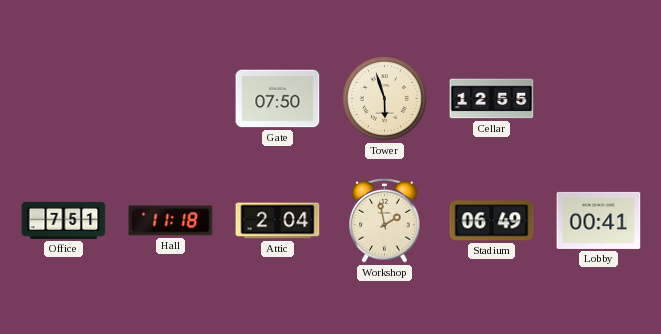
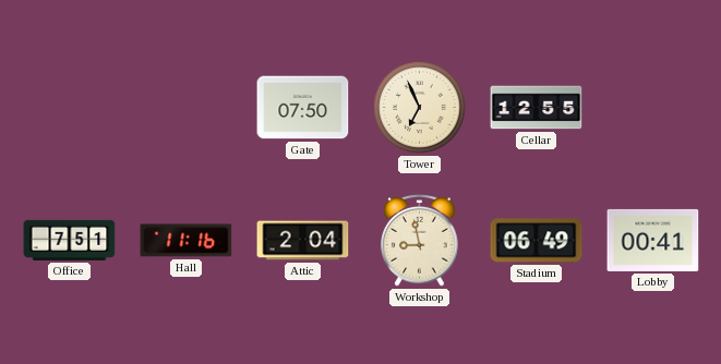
Tower: 5:57 -> 6:56 (420, 108)
Hall: 11:18 -> 11:16 (187, 241)
Workshop: 1:58 -> 8:58 (420, 241)
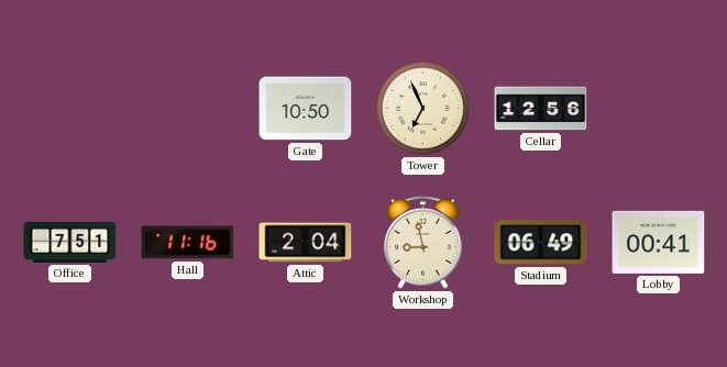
Gate: 07:50 -> 10:50 (306, 109)
Cellar: 12:55 -> 12:56 (541, 109)
